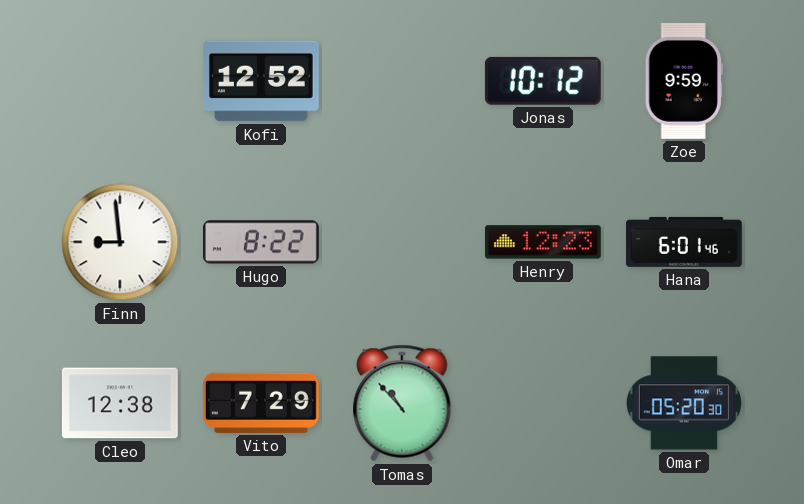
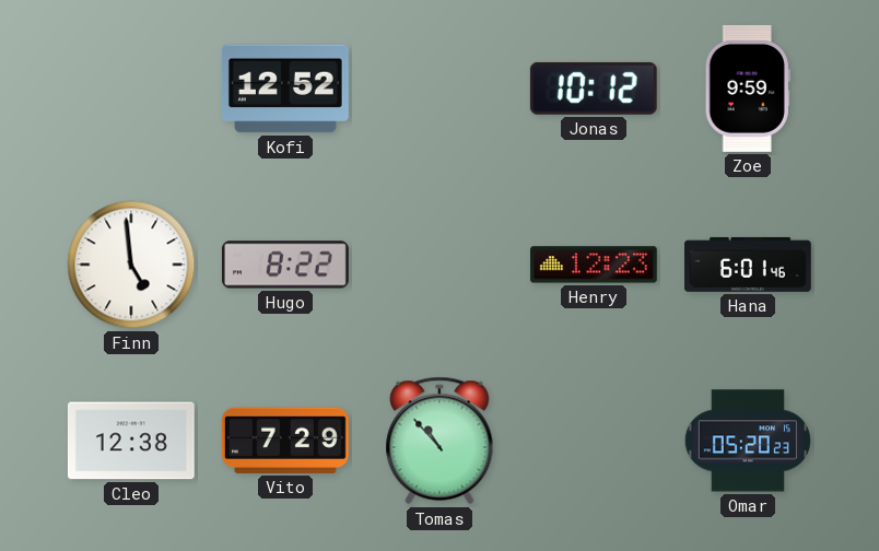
Finn: 8:59 -> 4:59 (131, 265)
Omar: 05:20:30 -> 05:20:23 (748, 441)
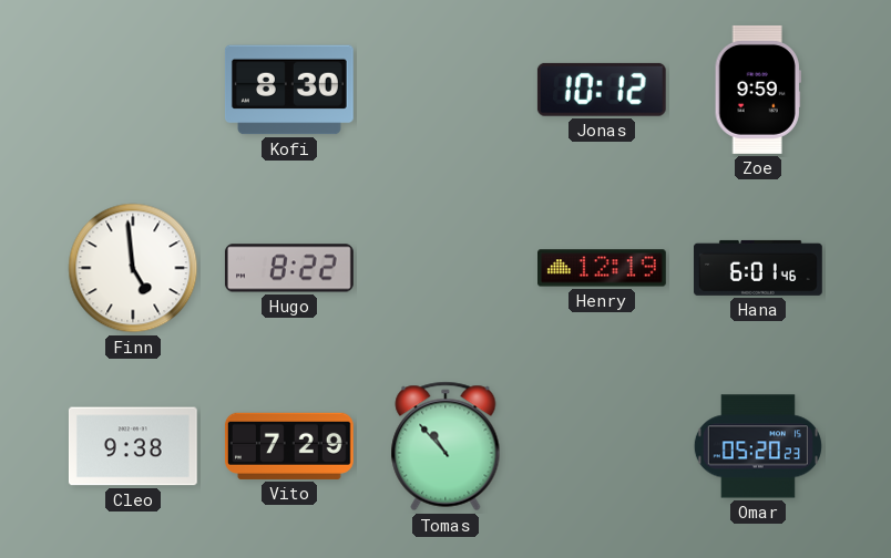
Kofi: 12:52 -> 8:30 (289, 90)
Henry: 12:23 -> 12:19 (603, 268)
Cleo: 12:38 -> 9:38 (133, 446)
